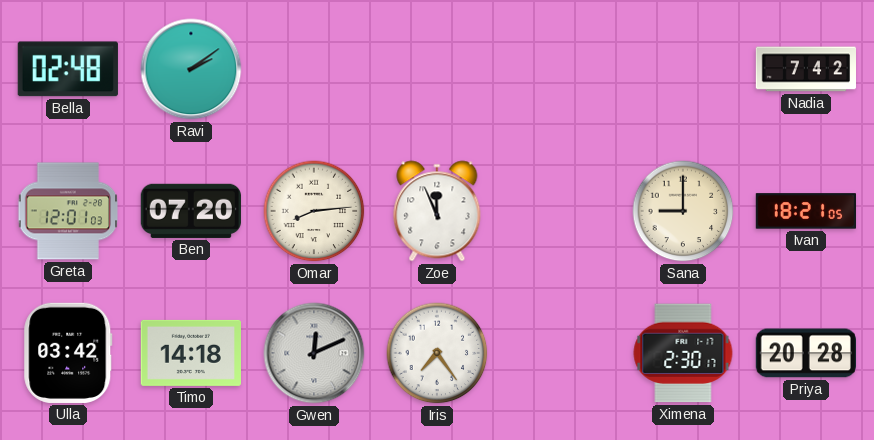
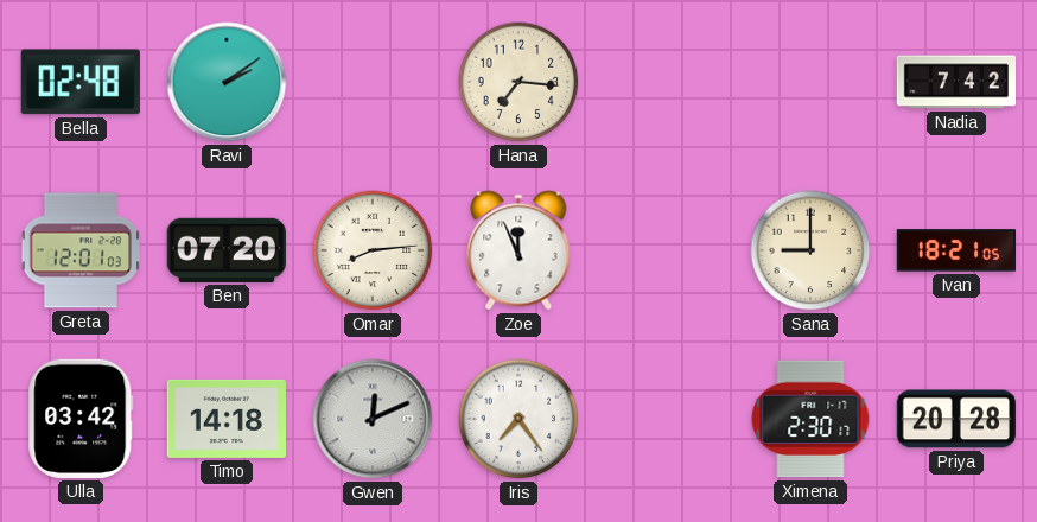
Hana: none -> 7:16 (518, 82)
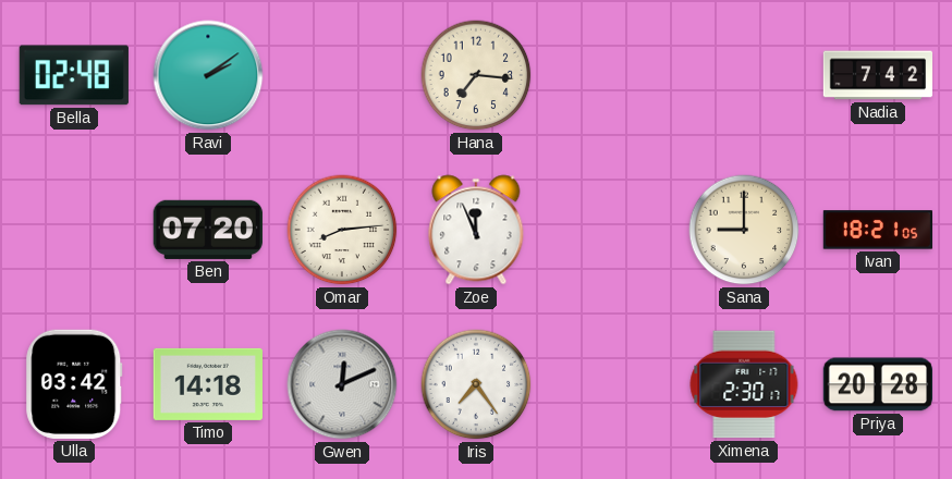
Greta: 12:01 -> none (81, 250)
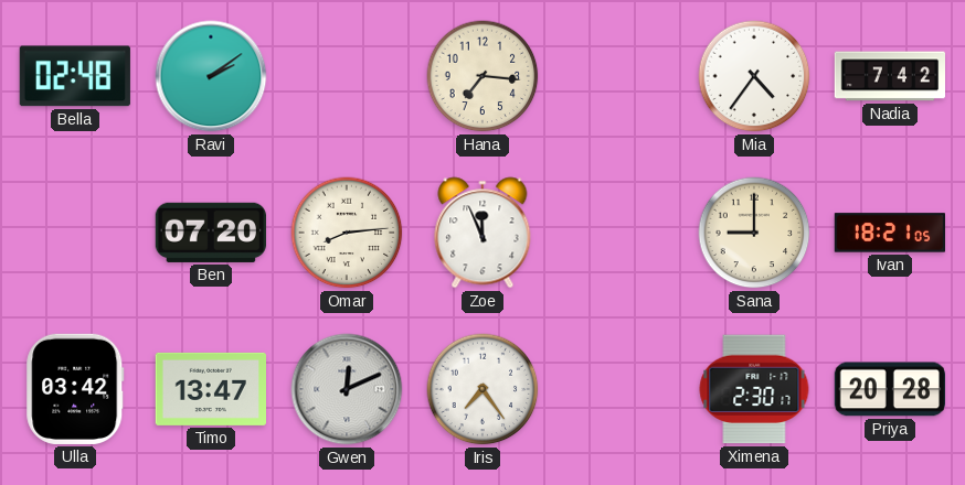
Mia: none -> 4:36 (754, 76)
Timo: 14:18 -> 13:47 (210, 389)
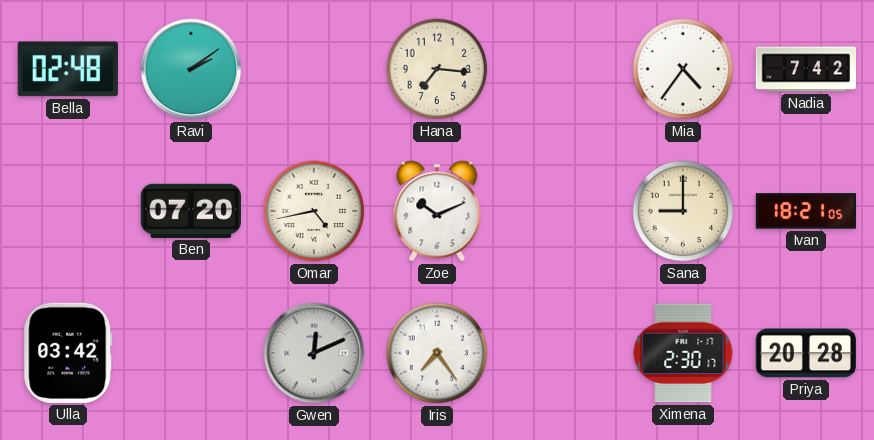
Omar: 8:14 -> 4:43 (314, 211)
Zoe: 11:56 -> 10:11 (437, 211)
Timo: 13:47 -> none (210, 389)
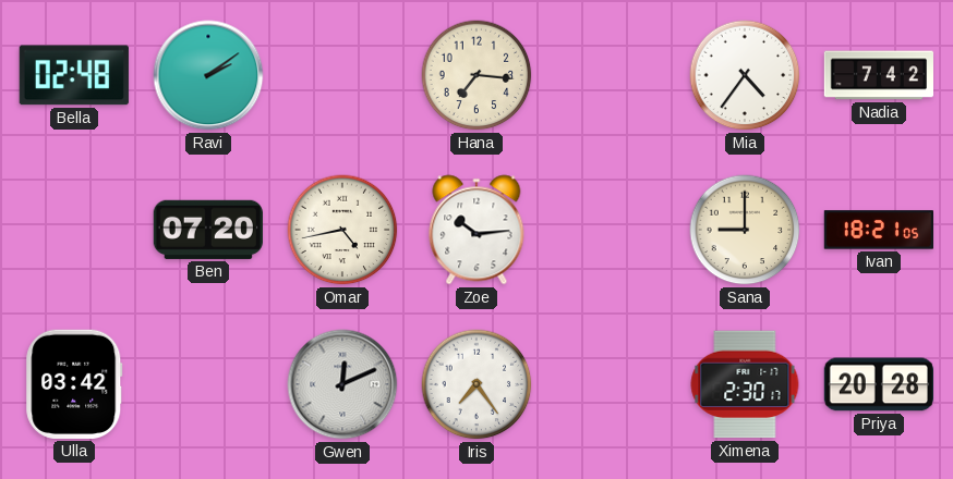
Zoe: 10:11 -> 10:14 (477, 230)
